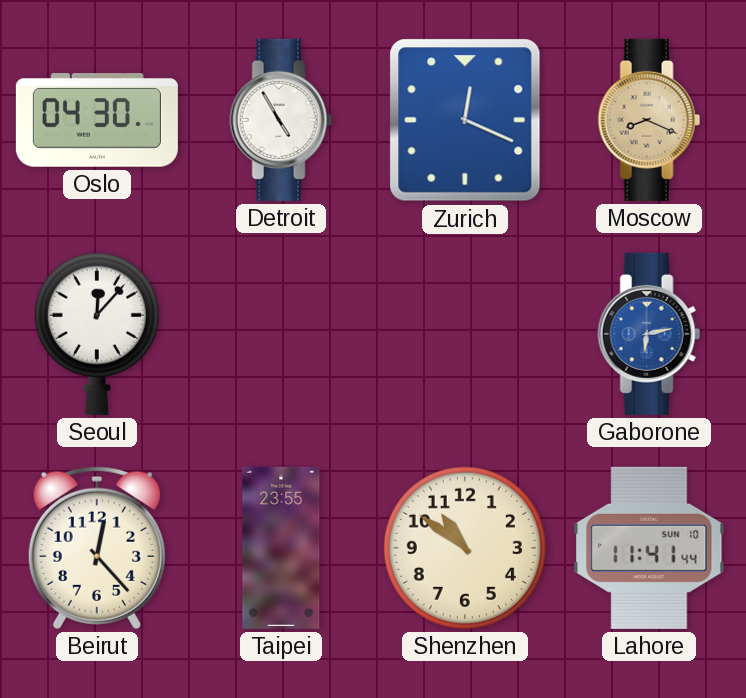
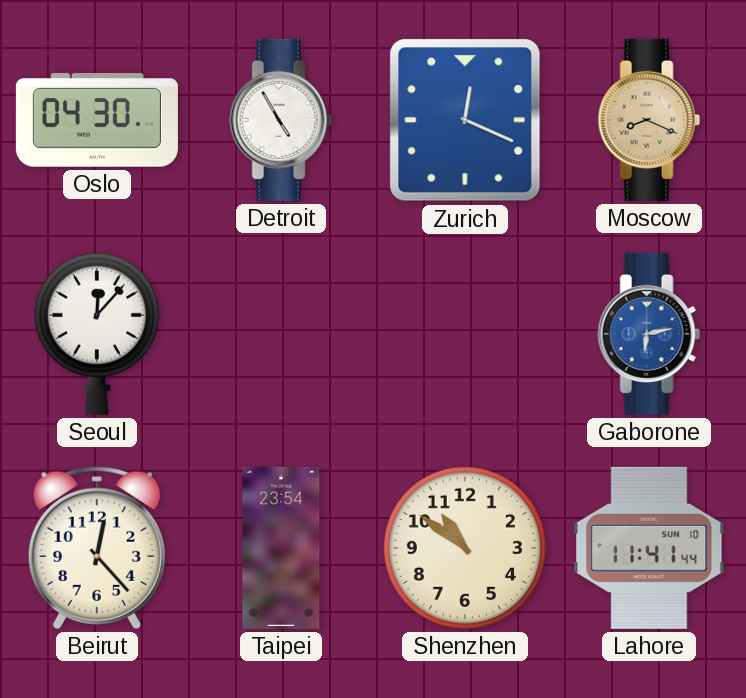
Taipei: 23:55 -> 23:54 (281, 548)
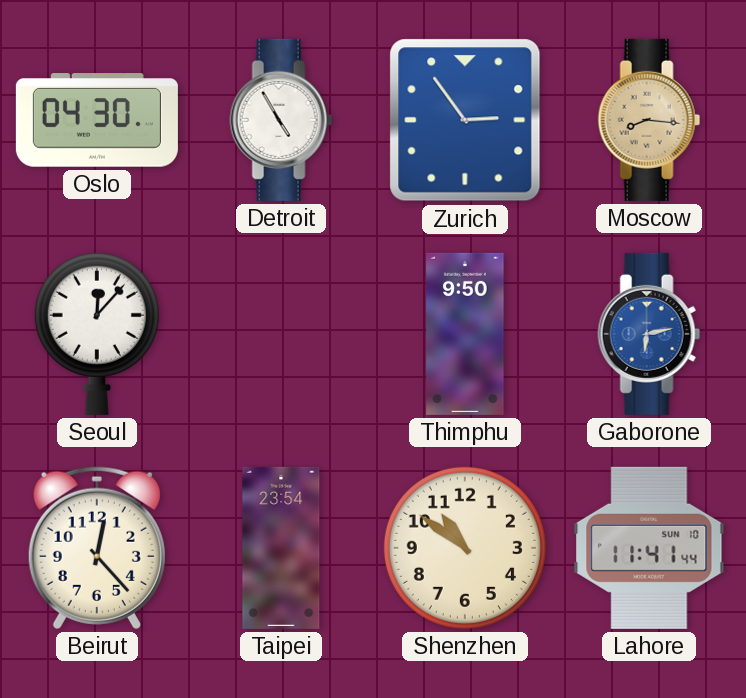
Zurich: 12:19 -> 2:54 (465, 120)
Moscow: 8:19 -> 8:16 (649, 120)
Thimphu: none -> 9:50 (465, 334)
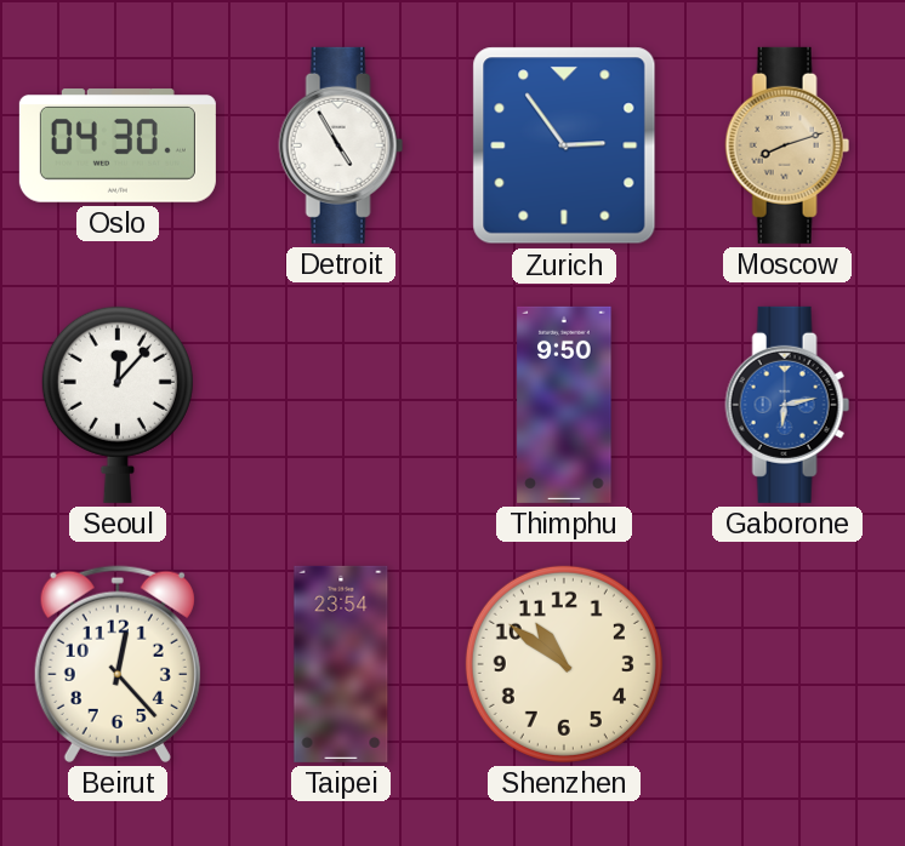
Moscow: 8:16 -> 8:12 (787, 145)
Lahore: 11:41 -> none (649, 548)
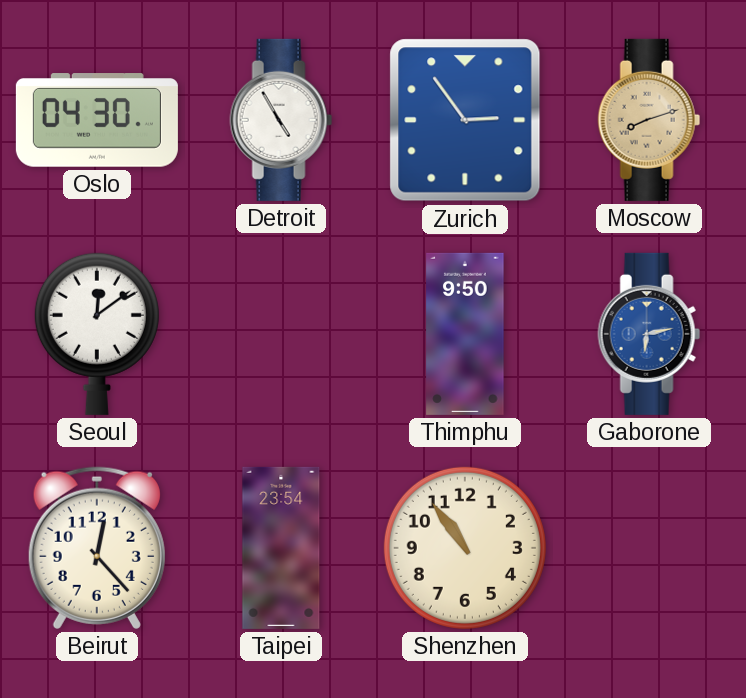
Seoul: 12:07 -> 12:09 (97, 334)
Shenzhen: 10:51 -> 10:54 (465, 548)
